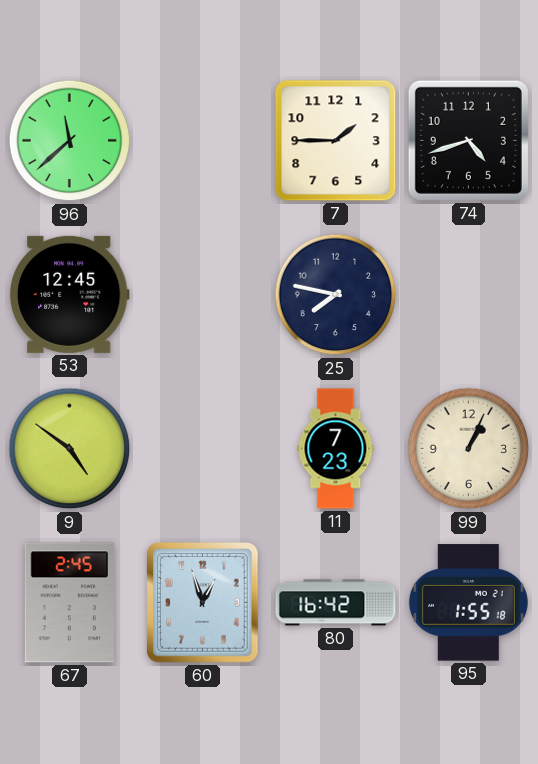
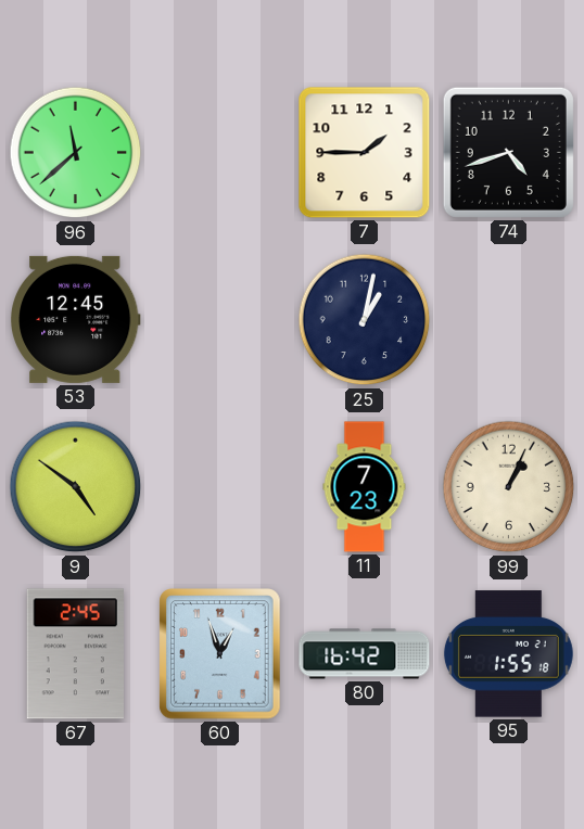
25: 7:47 -> 1:02 (365, 320)
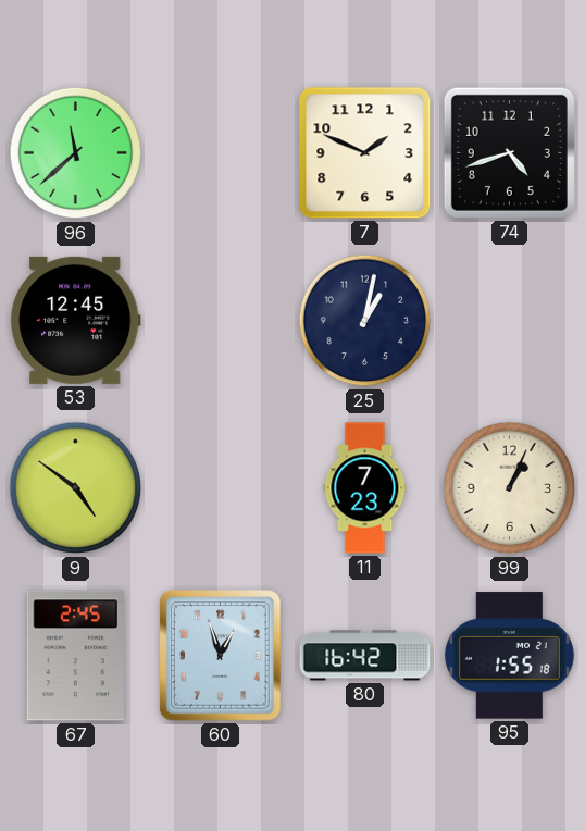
7: 1:45 -> 1:49 (365, 153)
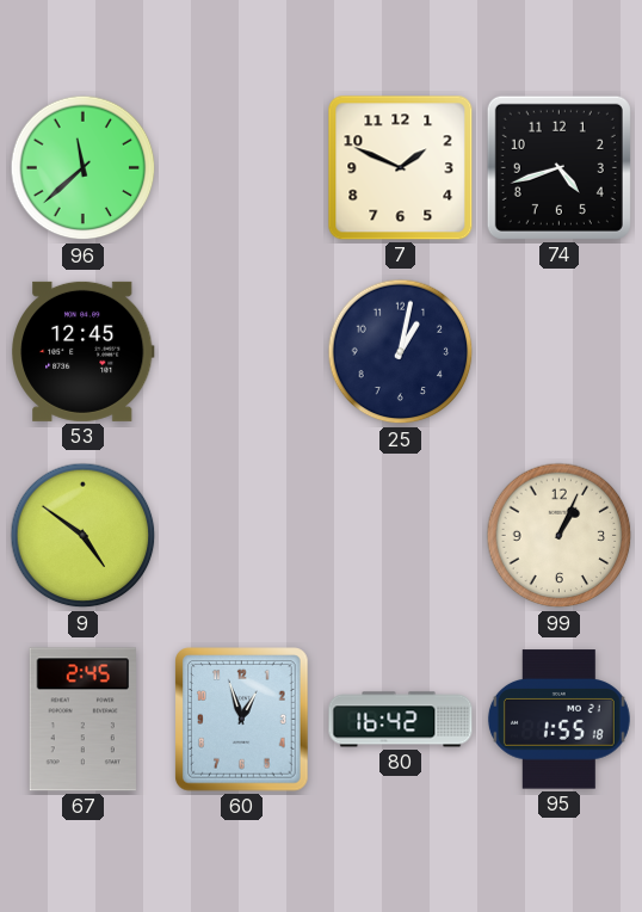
11: 7:23 -> none (365, 488)
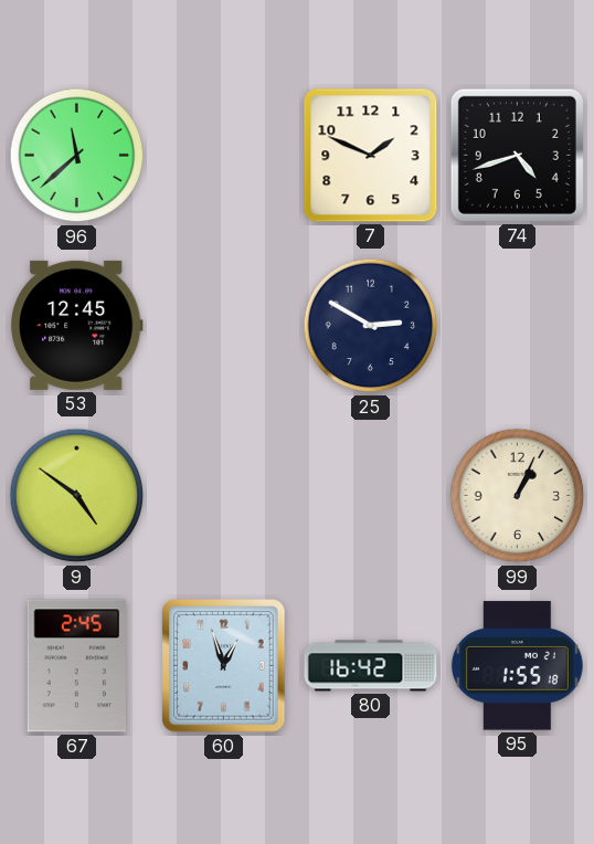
25: 1:02 -> 2:50 (371, 326)
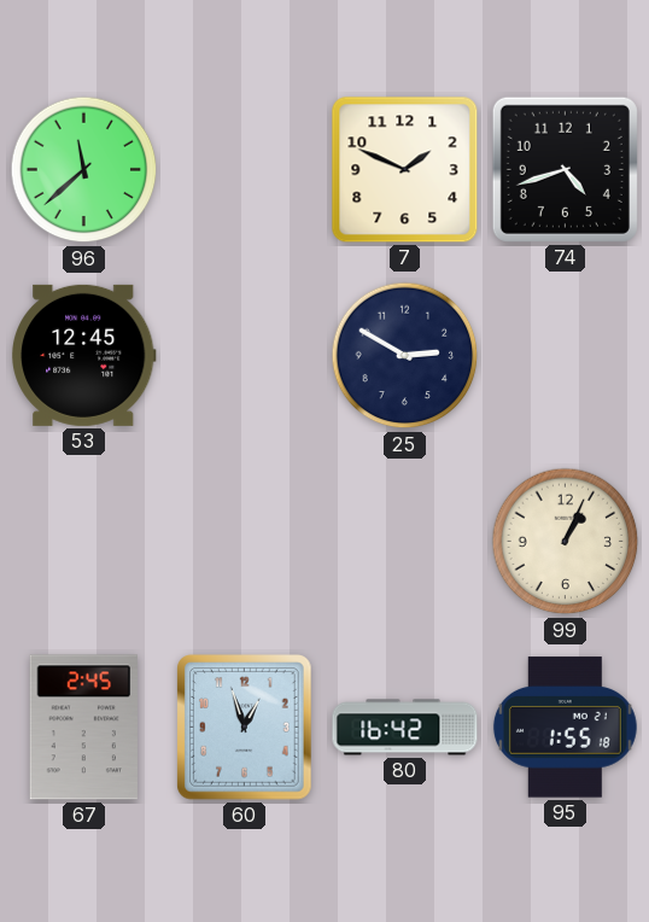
9: 4:51 -> none (77, 496)
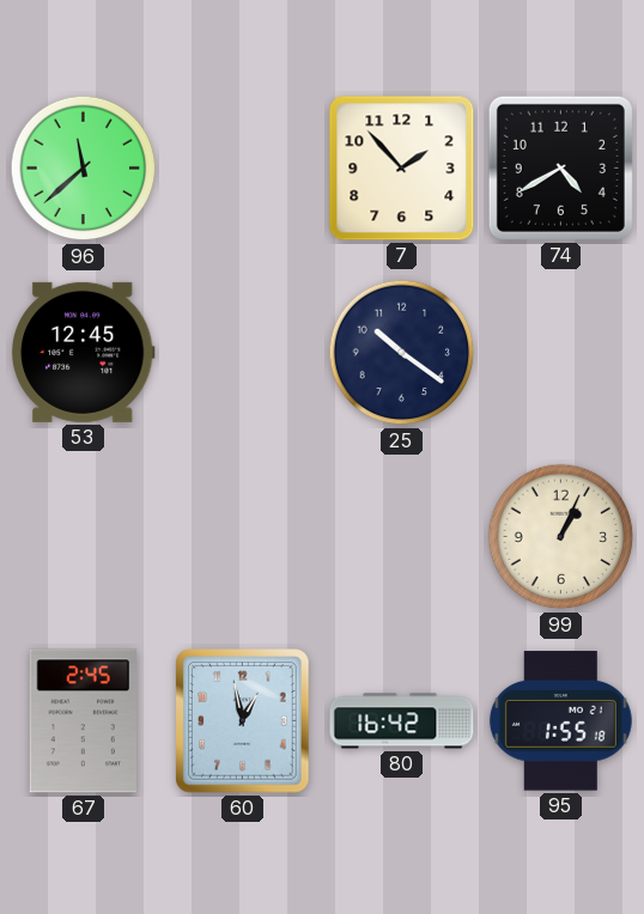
7: 1:49 -> 1:53 (402, 169)
74: 4:42 -> 4:40 (560, 167)
25: 2:50 -> 10:21 (402, 353)
60: 12:57 -> 12:58 (243, 721)
